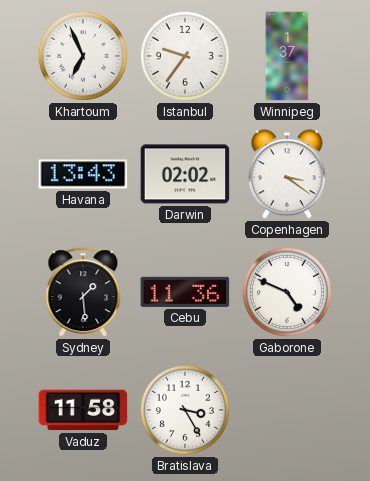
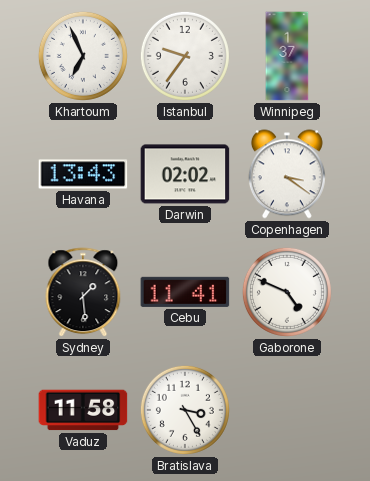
Cebu: 11:36 -> 11:41 (185, 292)
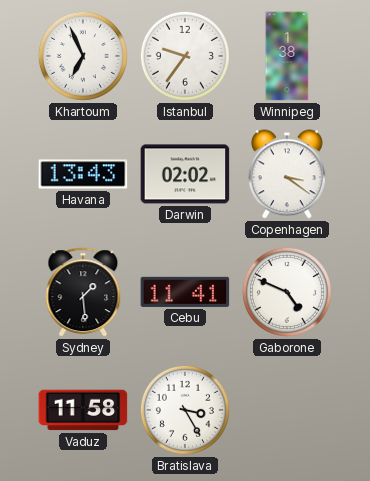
Winnipeg: 1:37 -> 1:38 (287, 56)
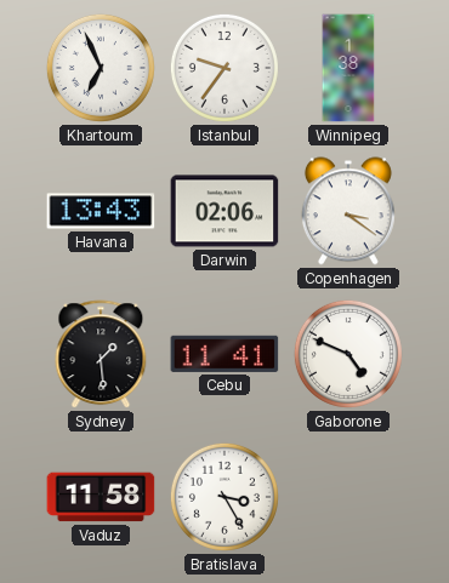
Darwin: 02:02 -> 02:06 (224, 211)
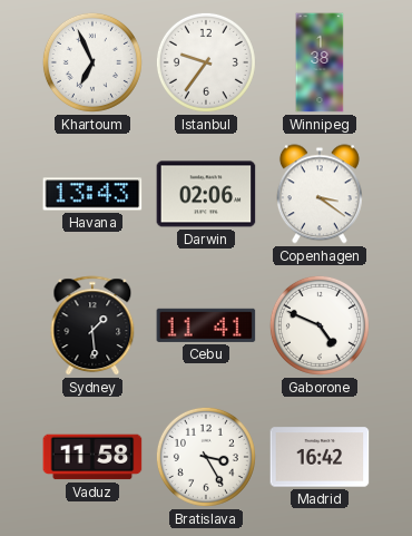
Madrid: none -> 16:42 (320, 457)
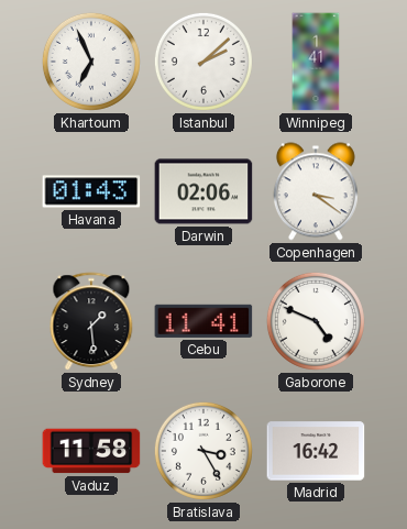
Istanbul: 9:36 -> 2:08 (204, 62)
Winnipeg: 1:38 -> 1:41 (316, 62)
Havana: 13:43 -> 01:43 (91, 191)
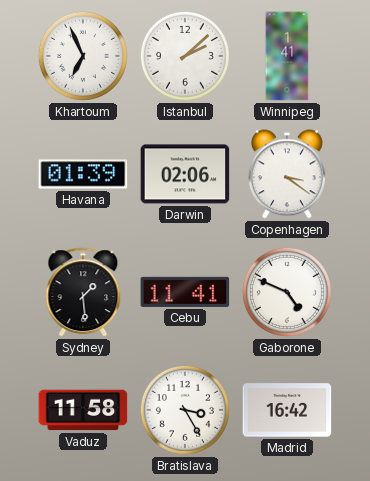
Havana: 01:43 -> 01:39 (83, 174)
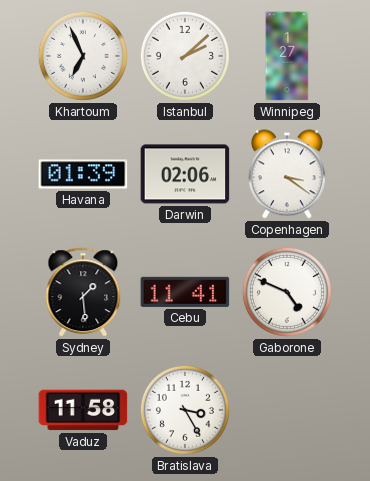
Winnipeg: 1:41 -> 1:27 (287, 56)
Madrid: 16:42 -> none (287, 410)
